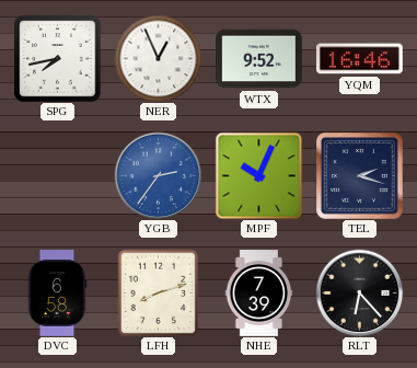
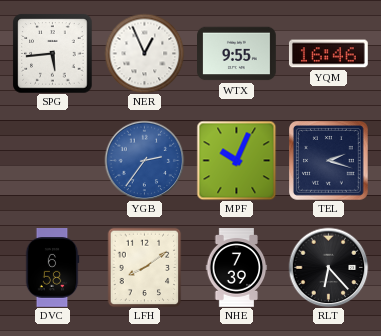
SPG: 7:43 -> 5:44 (52, 53)
WTX: 9:52 -> 9:55 (237, 54)
LFH: 8:12 -> 8:09 (145, 267)
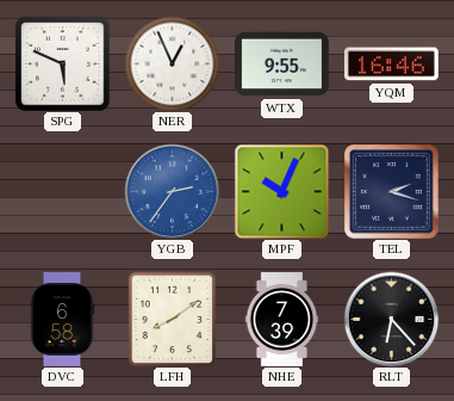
SPG: 5:44 -> 5:49 (62, 63)
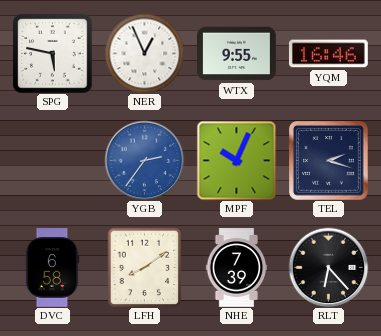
SPG: 5:49 -> 5:47 (52, 53)
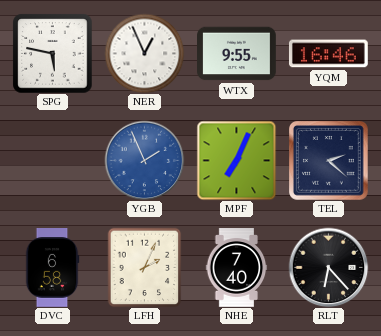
YGB: 2:36 -> 1:56 (144, 160)
MPF: 10:04 -> 7:04 (236, 160)
TEL: 2:18 -> 2:22 (329, 161)
LFH: 8:09 -> 2:04 (145, 267)
NHE: 7:39 -> 7:40 (237, 268)
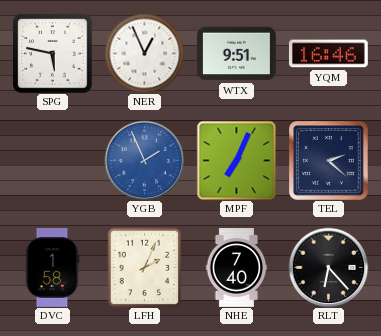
WTX: 9:55 -> 9:51 (237, 54)
DVC: 6:58 -> 1:58 (52, 268)
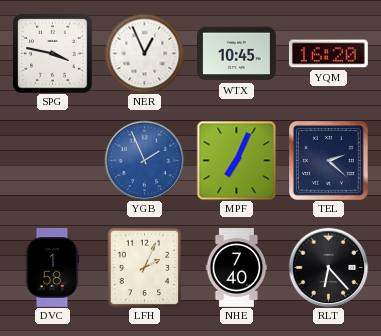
SPG: 5:47 -> 3:47 (52, 53)
WTX: 9:51 -> 10:45 (237, 54)
YQM: 16:46 -> 16:20 (329, 54)
